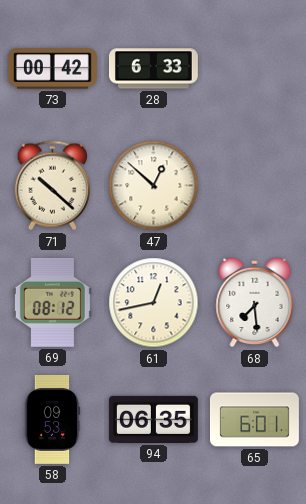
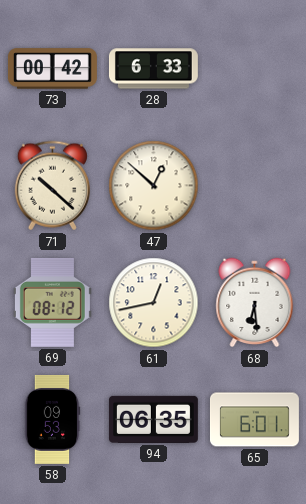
68: 7:29 -> 6:29 (255, 303)
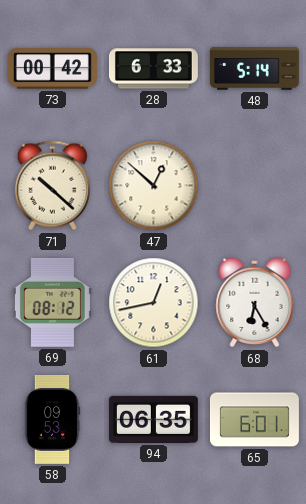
48: none -> 5:14 (254, 69)
68: 6:29 -> 6:25 (255, 303)
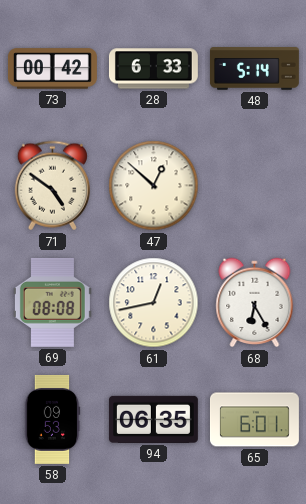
71: 10:22 -> 4:51 (52, 186)
69: 08:12 -> 08:08 (52, 302)
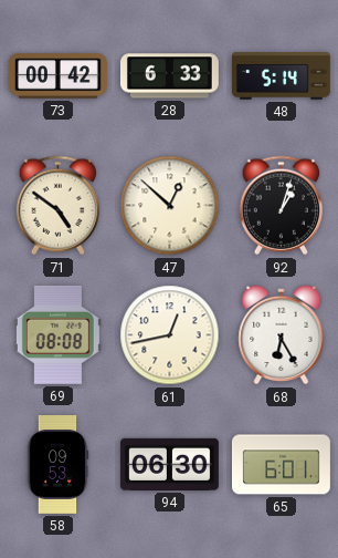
92: none -> 1:03 (281, 206)
94: 06:35 -> 06:30 (169, 464)
